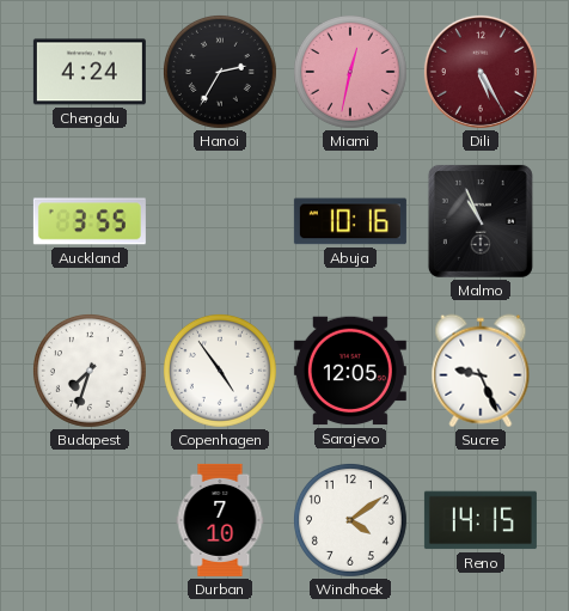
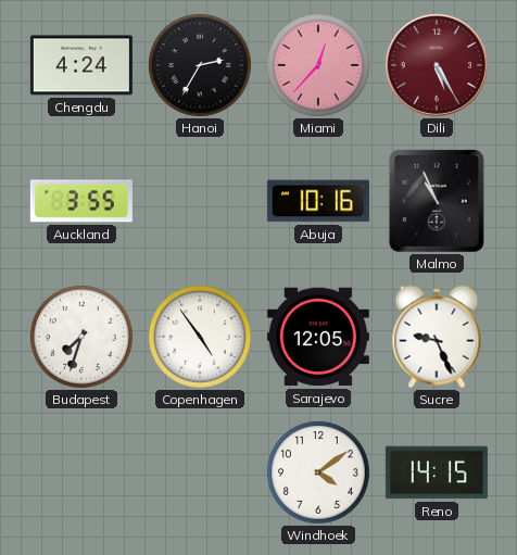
Miami: 12:32 -> 12:37 (318, 65)
Durban: 7:10 -> none (220, 520)
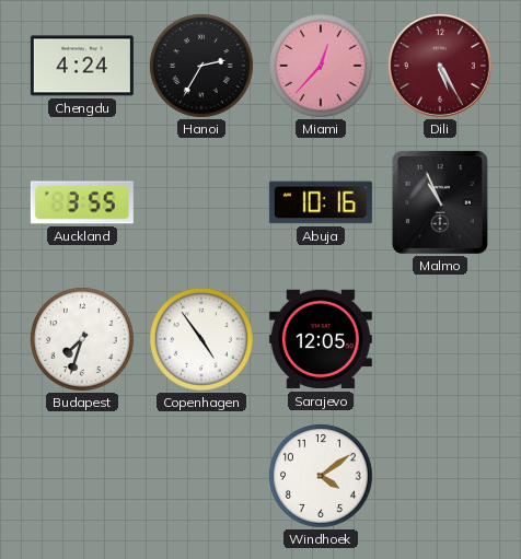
Sucre: 9:26 -> none (437, 337)
Reno: 14:15 -> none (437, 472)
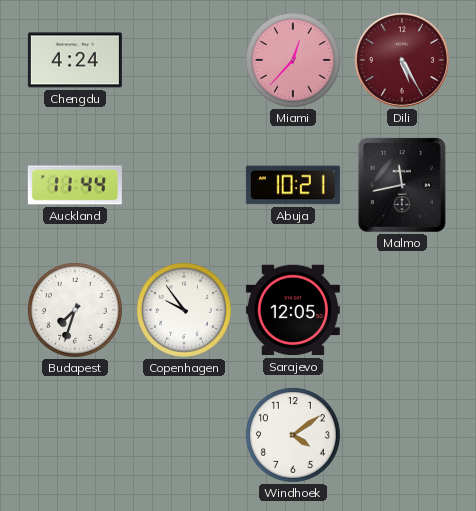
Hanoi: 2:35 -> none (201, 66)
Auckland: 3:55 -> 11:44 (75, 185)
Abuja: 10:16 -> 10:21 (293, 185)
Malmo: 10:56 -> 11:43 (402, 185)
Copenhagen: 4:54 -> 9:54 (184, 310)
